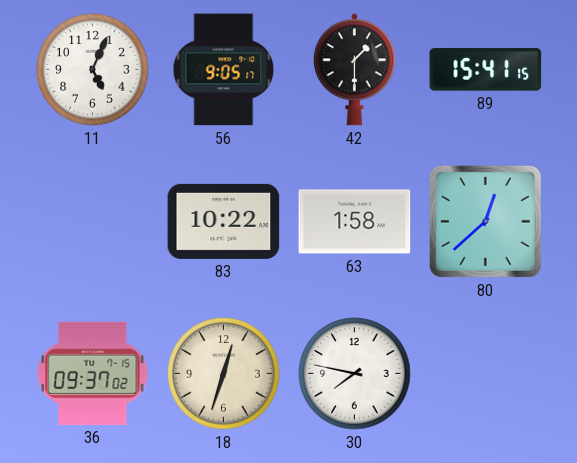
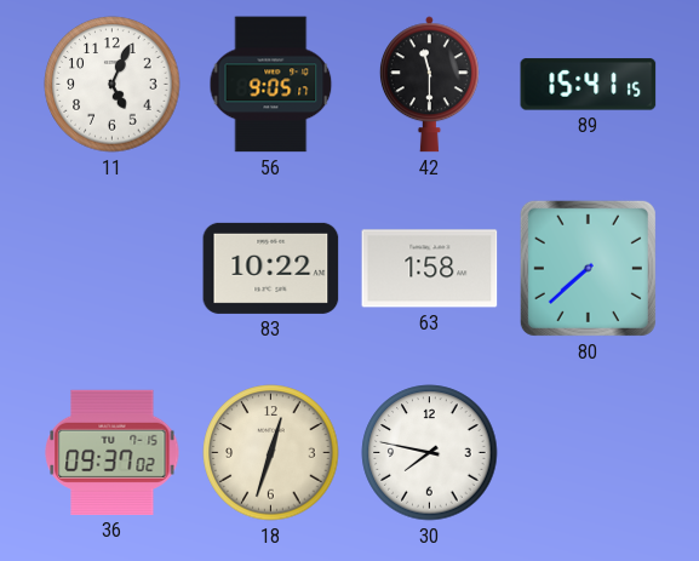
42: 1:30 -> 11:30 (429, 85)
80: 12:38 -> 7:38 (588, 268)
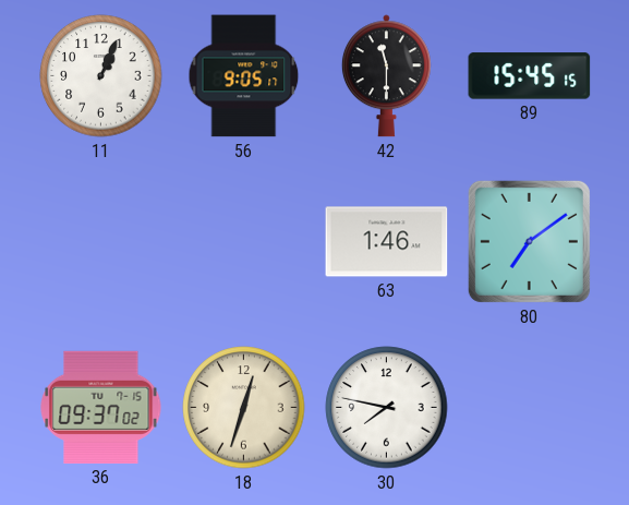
11: 5:04 -> 1:04 (101, 76)
89: 15:41 -> 15:45 (530, 76)
83: 10:22 -> none (271, 268)
63: 1:58 -> 1:46 (387, 242)
80: 7:38 -> 7:09 (529, 241)
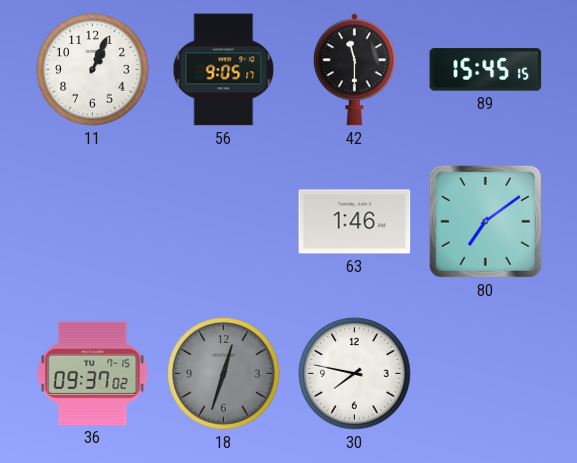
18 dial: cream -> grey (224, 374)
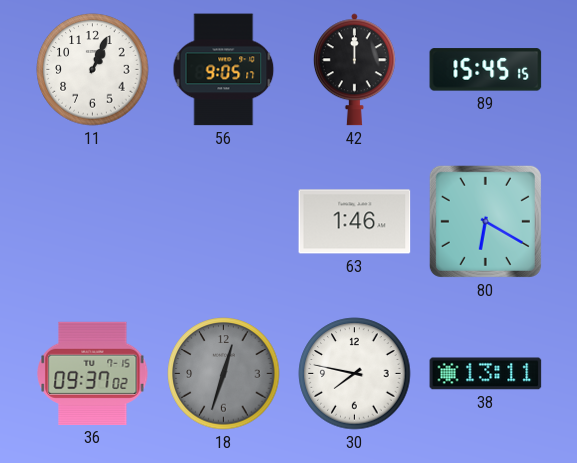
42: 11:30 -> 12:00 (354, 70)
80: 7:09 -> 6:20 (485, 221)
38: none -> 13:11 (486, 374)
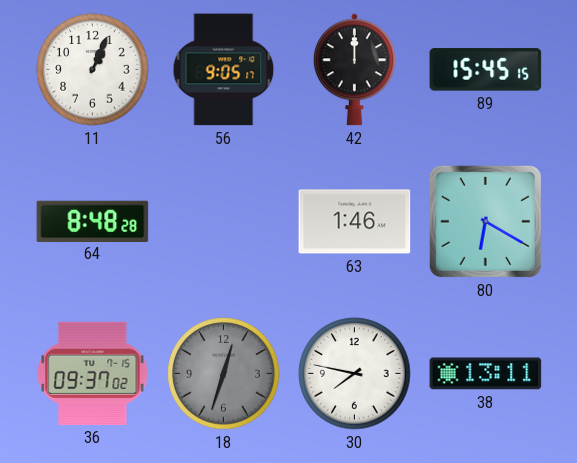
64: none -> 8:48 (93, 221)
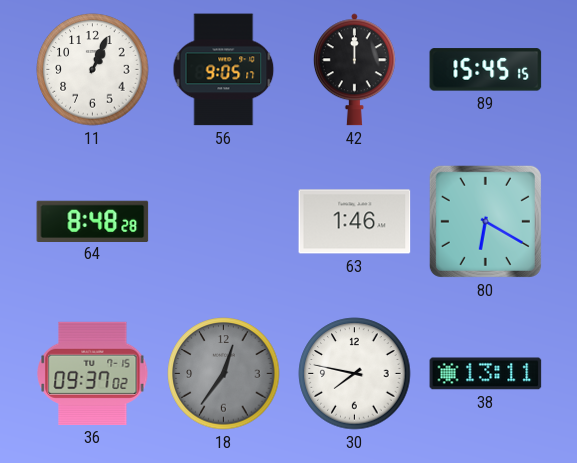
18: 12:33 -> 12:36 (224, 374)
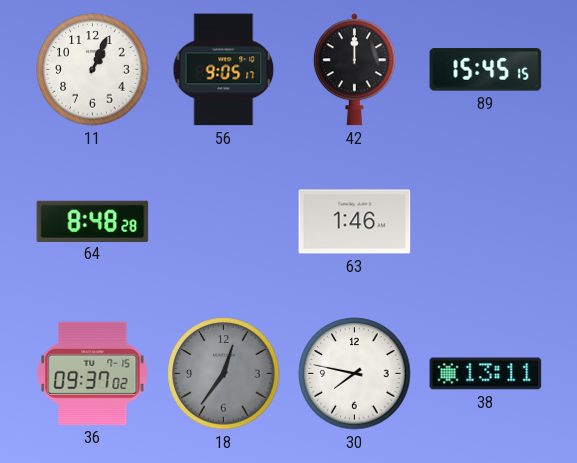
80: 6:20 -> none (485, 221)
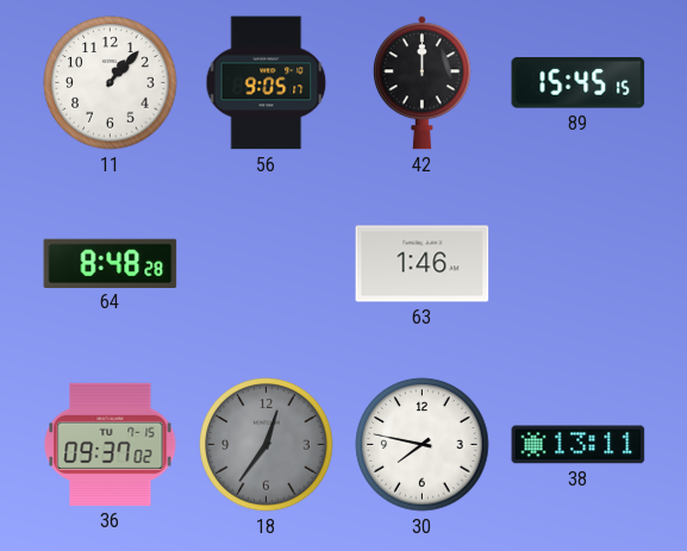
11: 1:04 -> 1:07 (111, 83)
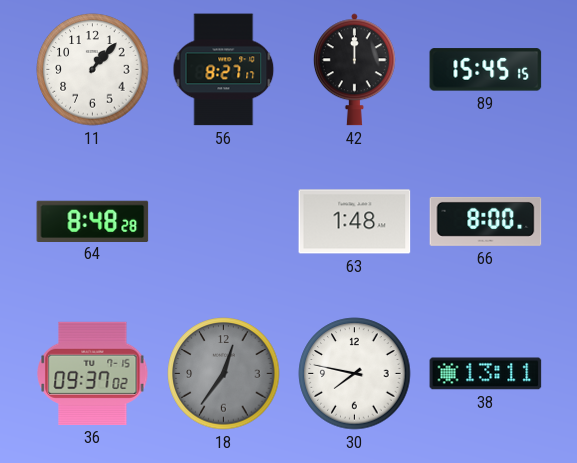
56: 9:05 -> 8:27 (224, 70)
63: 1:46 -> 1:48 (355, 222)
66: none -> 8:00 (486, 221)
